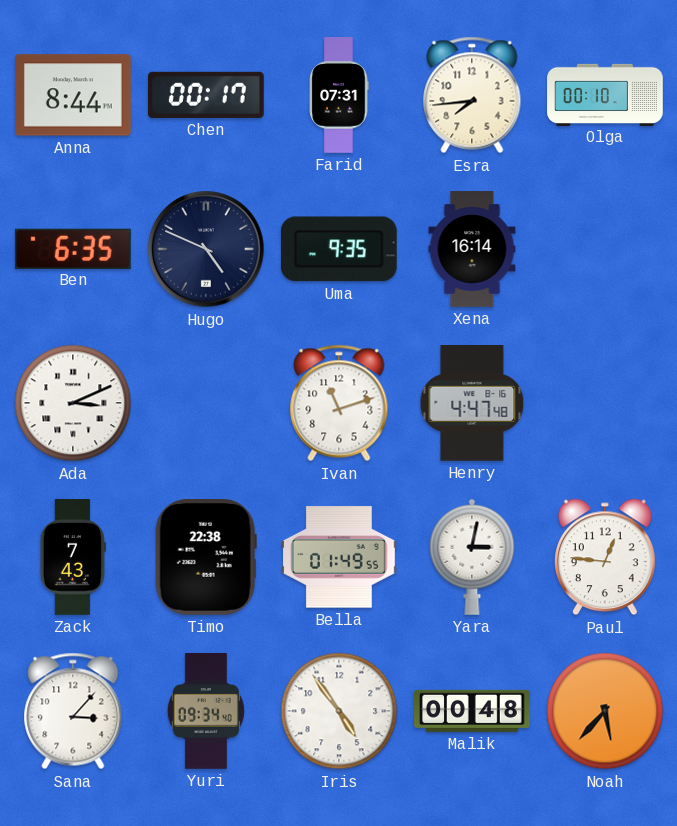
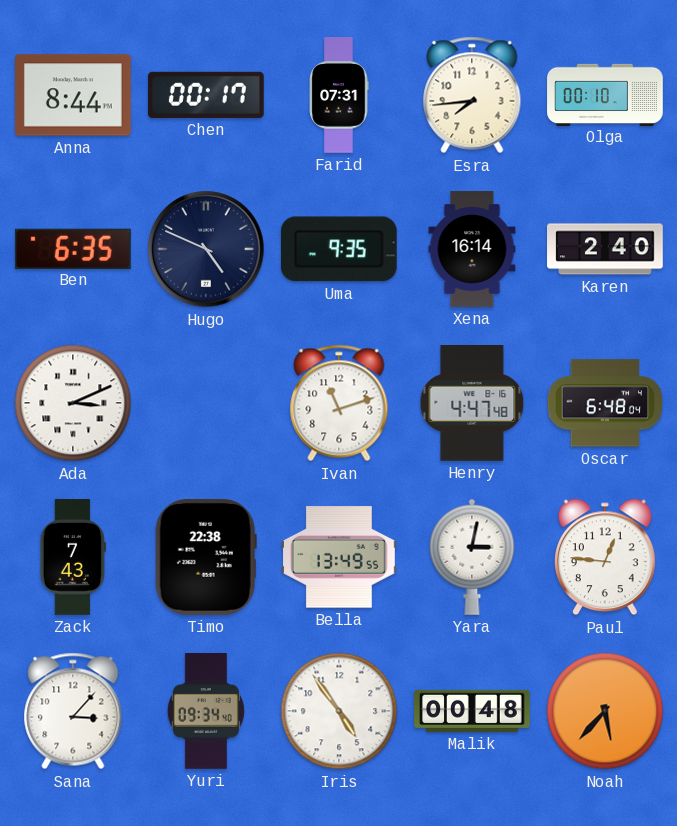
Karen: none -> 2:40 (605, 249)
Oscar: none -> 6:48 (605, 403)
Bella: 01:49 -> 13:49 (340, 557)
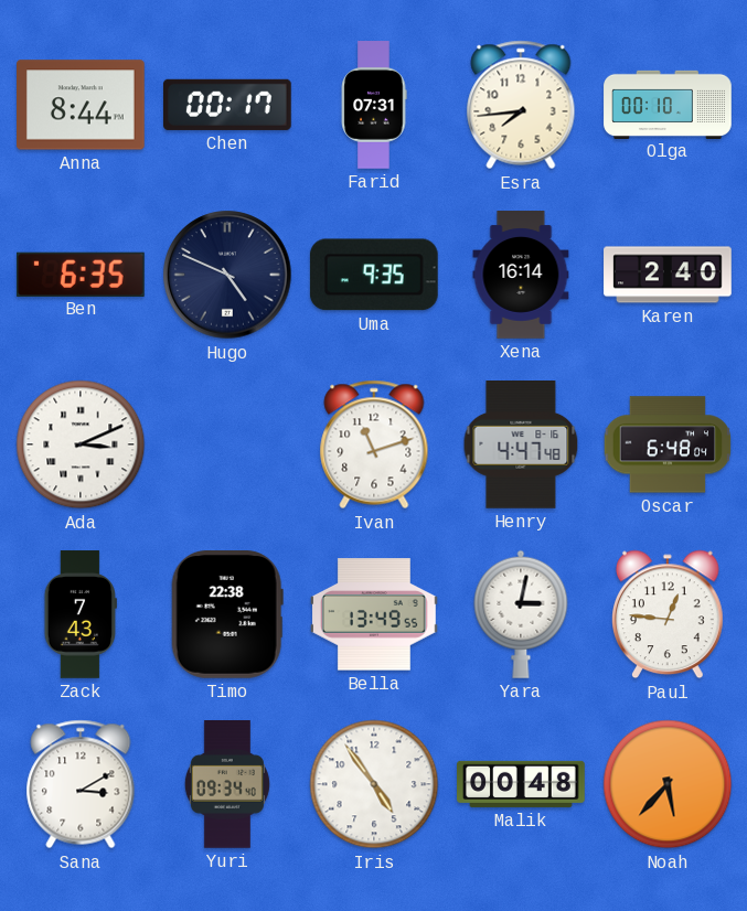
Sana: 3:07 -> 3:10 (81, 784)
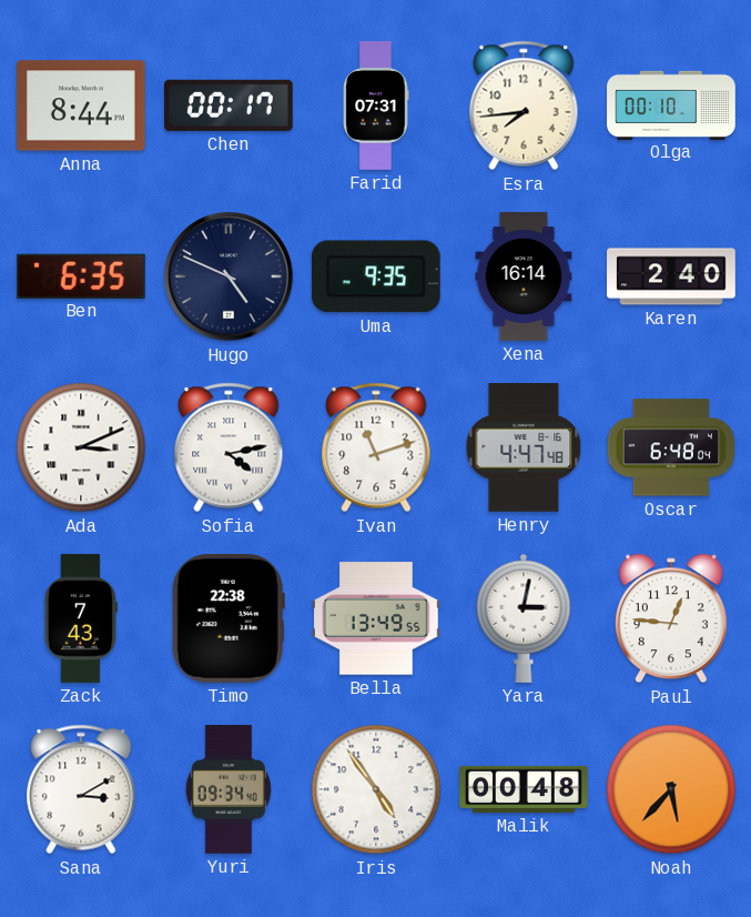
Sofia: none -> 4:13 (229, 447)
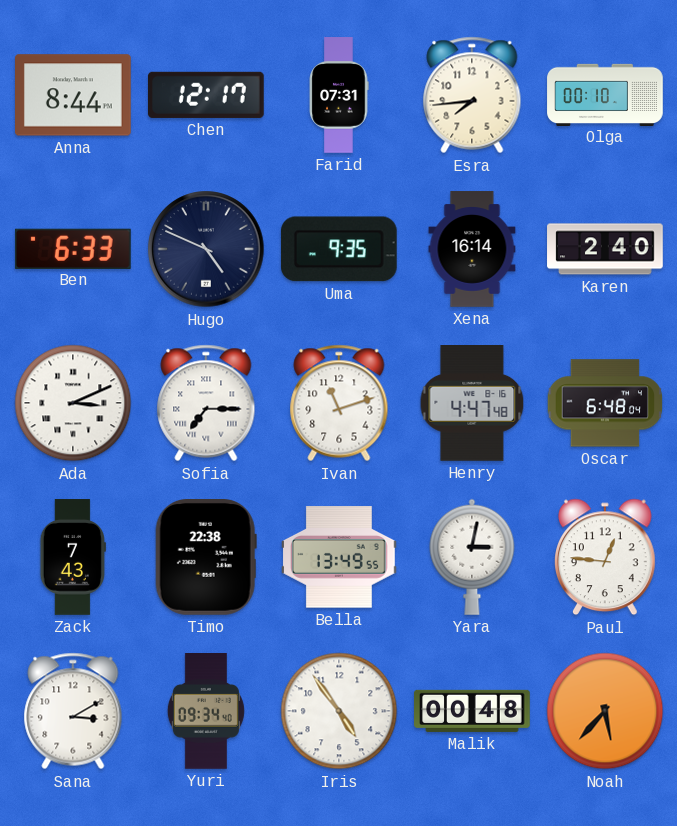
Chen: 00:17 -> 12:17 (207, 95)
Ben: 6:35 -> 6:33 (73, 248)
Sofia: 4:13 -> 7:15 (206, 403)
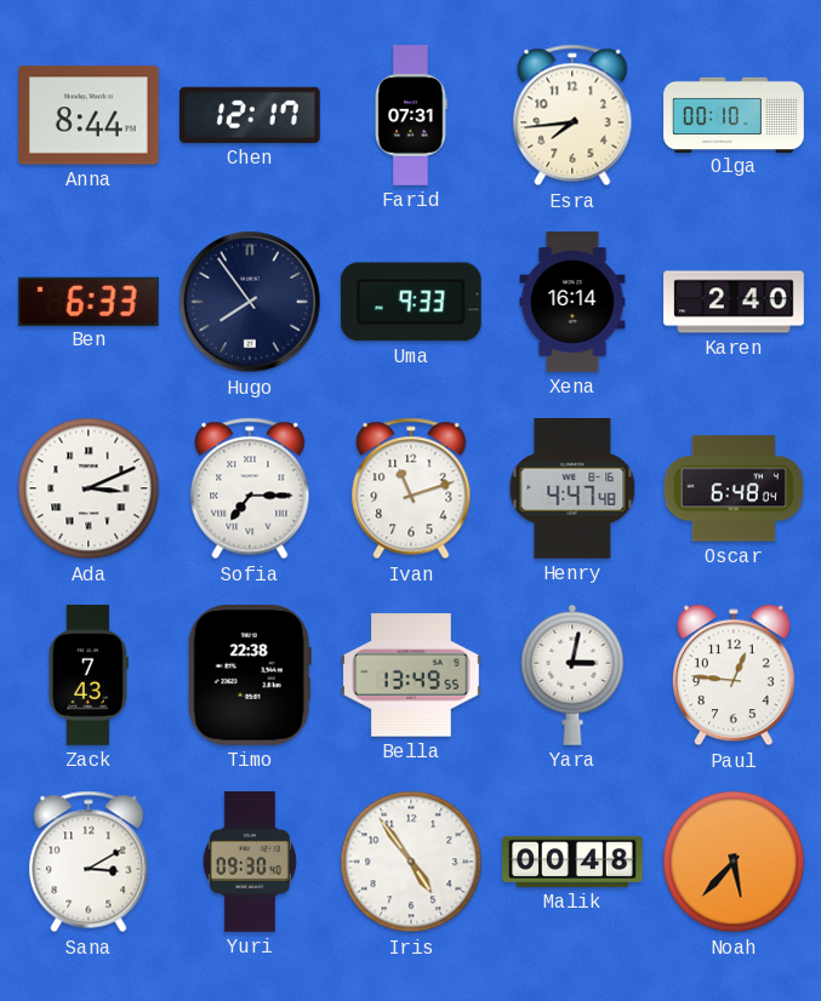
Hugo: 4:49 -> 7:54 (250, 302)
Uma: 9:35 -> 9:33 (411, 302)
Yuri: 09:34 -> 09:30 (250, 862)
